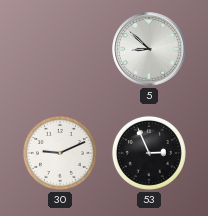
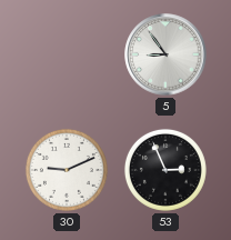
5: 8:52 -> 8:54 (165, 54)
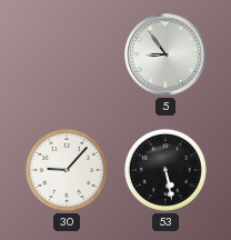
30: 9:11 -> 9:07 (67, 170)
53: 2:56 -> 5:28 (165, 170)
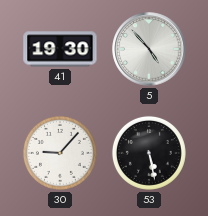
41: none -> 19:30 (60, 49)
5: 8:54 -> 4:53 (149, 49)
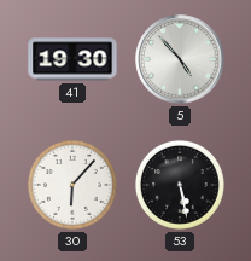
30: 9:07 -> 6:07 (72, 185)
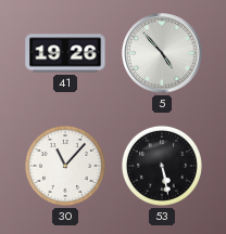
41: 19:30 -> 19:26 (65, 53)
30: 6:07 -> 11:07 (65, 166)
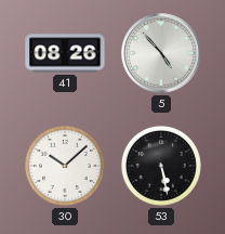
41: 19:26 -> 08:26 (65, 53)
30: 11:07 -> 10:08 (65, 166)
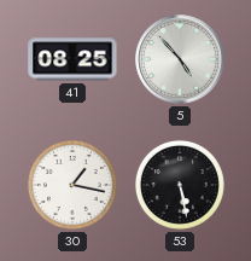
41: 08:26 -> 08:25 (72, 59)
30: 10:08 -> 1:17 (72, 185)
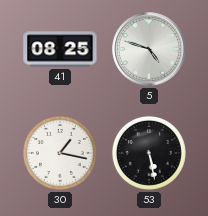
5: 4:53 -> 4:48 (149, 49)
